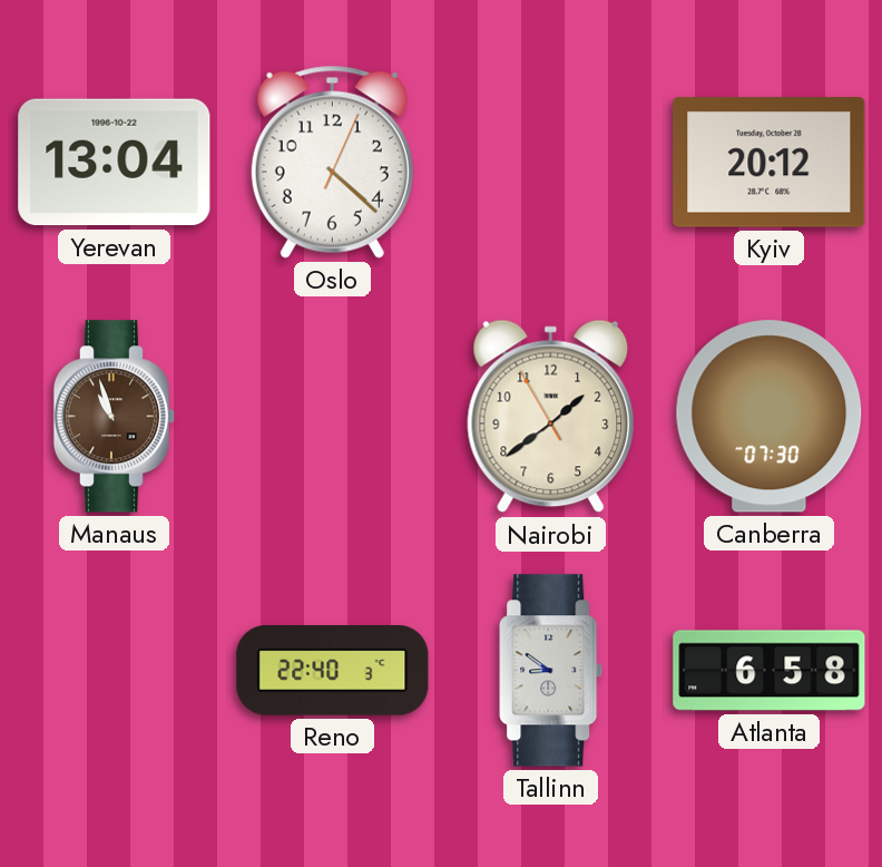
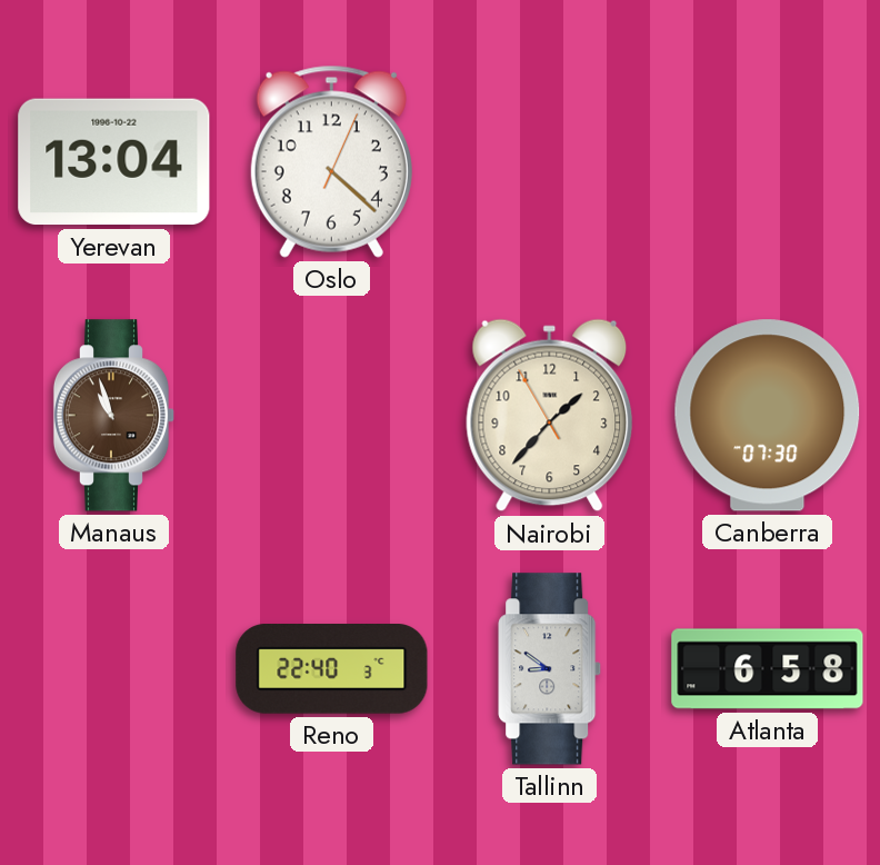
Kyiv: 20:12 -> none (770, 163)
Nairobi: 1:38 -> 1:36 (550, 416)
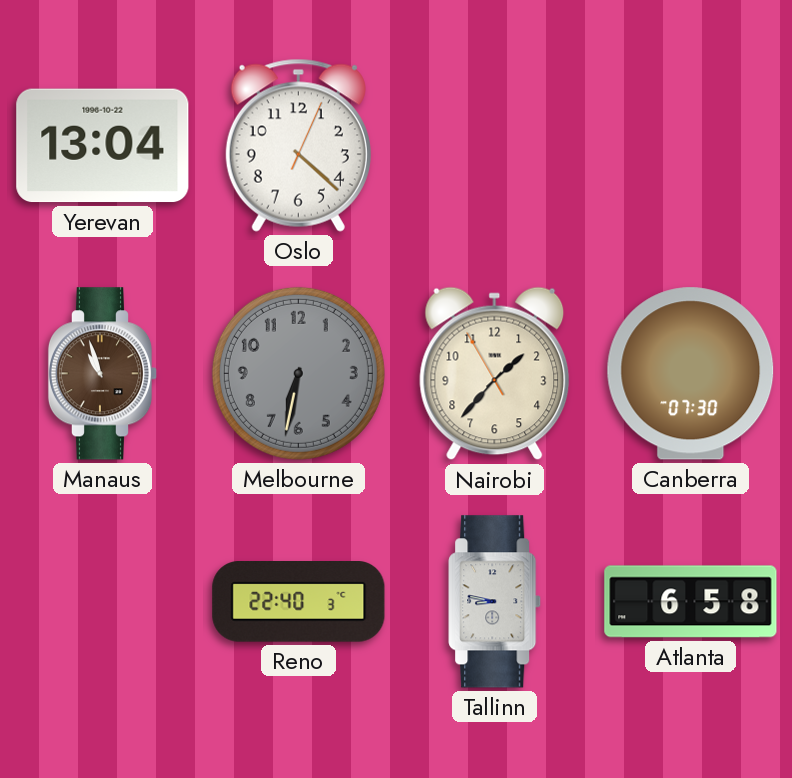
Melbourne: none -> 6:32 (298, 373)
Tallinn: 8:51 -> 8:47 (495, 602)
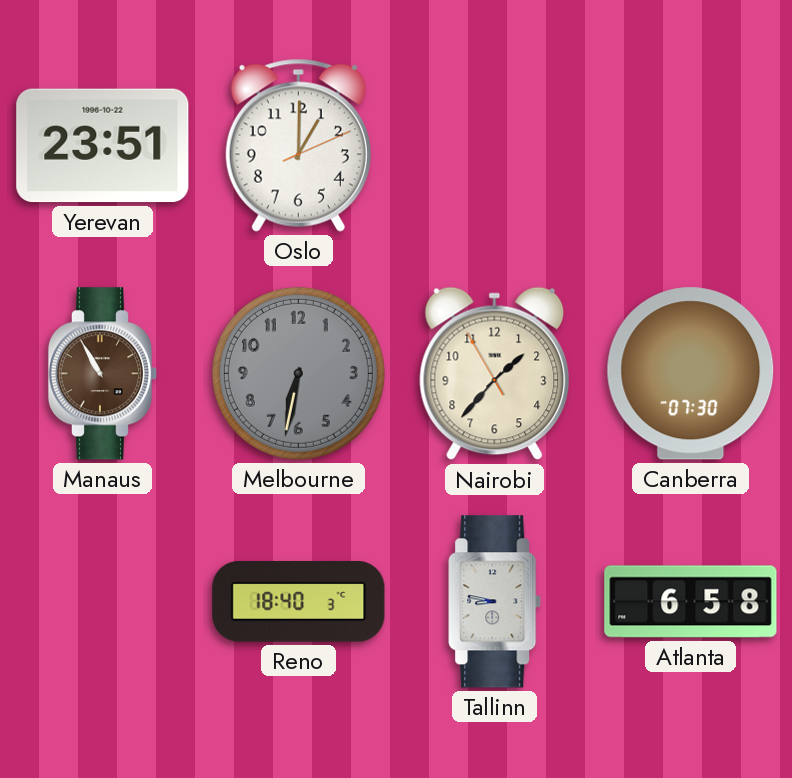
Yerevan: 13:04 -> 23:51 (103, 146)
Oslo: 4:22 -> 1:00 (298, 145)
Manaus: 10:57 -> 10:55 (103, 374)
Reno: 22:40 -> 18:40 (299, 602)
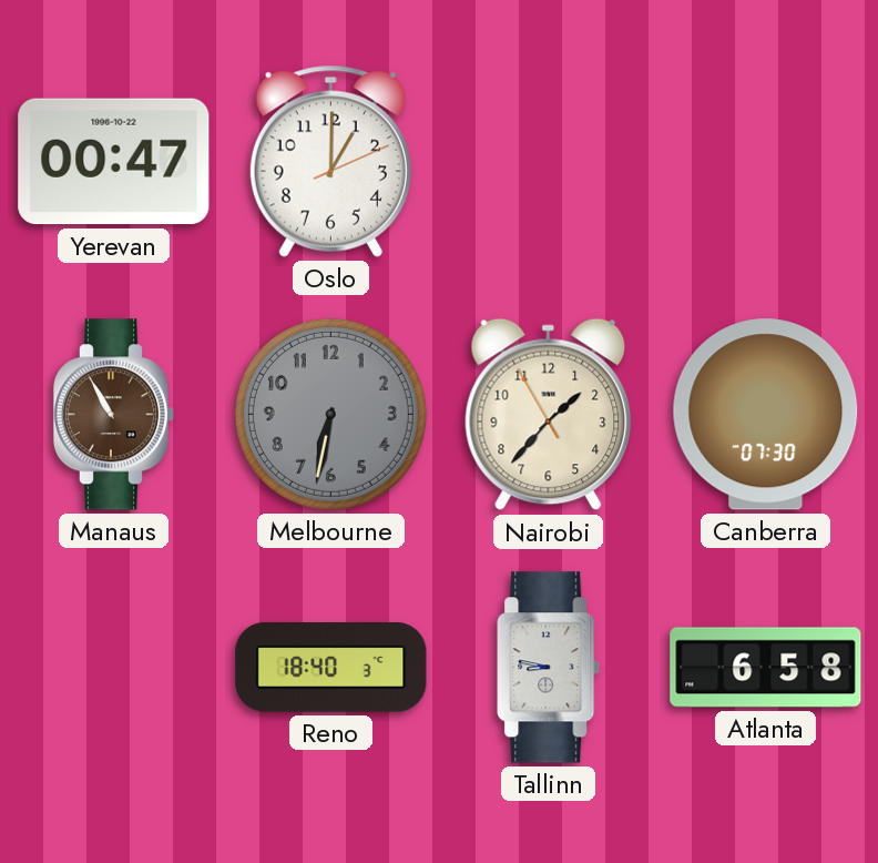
Yerevan: 23:51 -> 00:47 (114, 162)
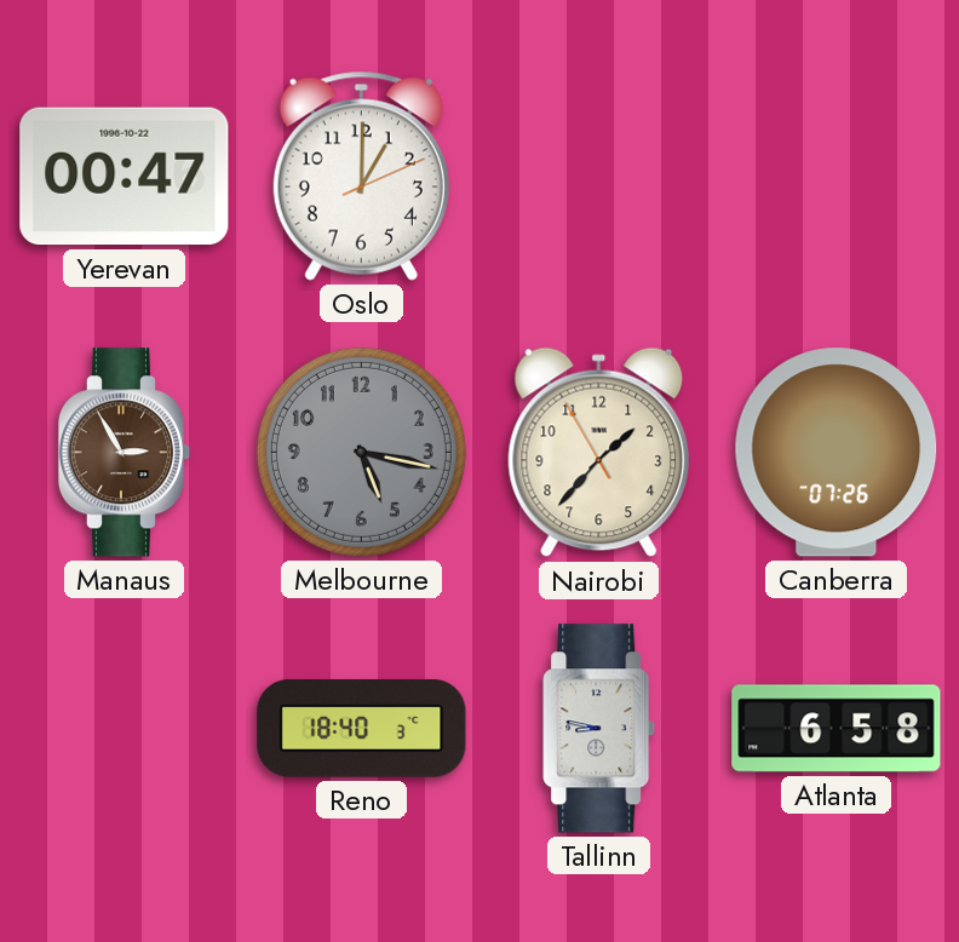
Manaus: 10:55 -> 2:55 (125, 453)
Melbourne: 6:32 -> 5:17 (361, 452)
Canberra: 07:30 -> 07:26 (837, 453)
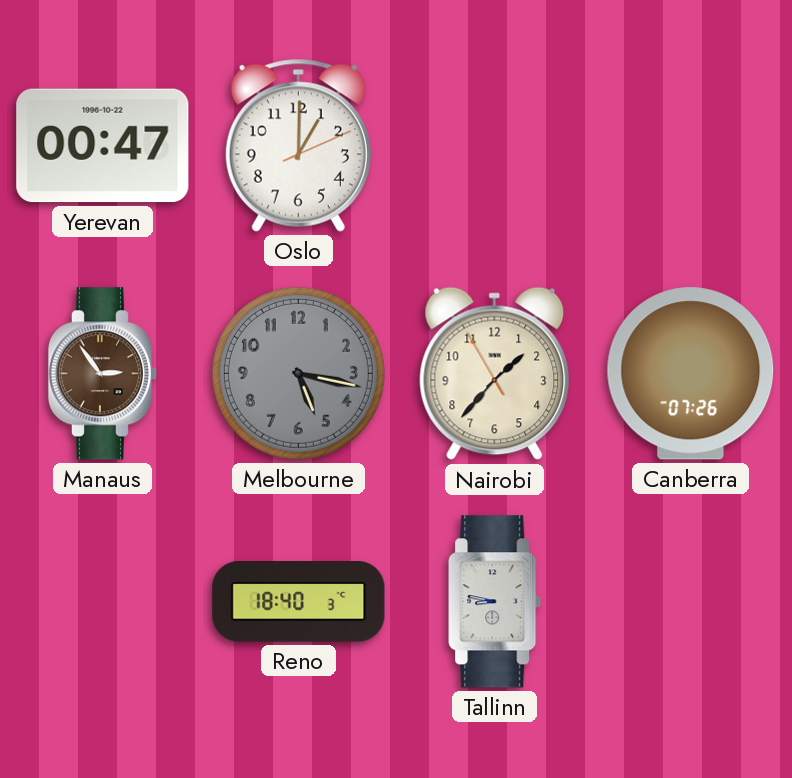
Manaus: 2:55 -> 2:54 (103, 374)
Atlanta: 6:58 -> none (837, 729)
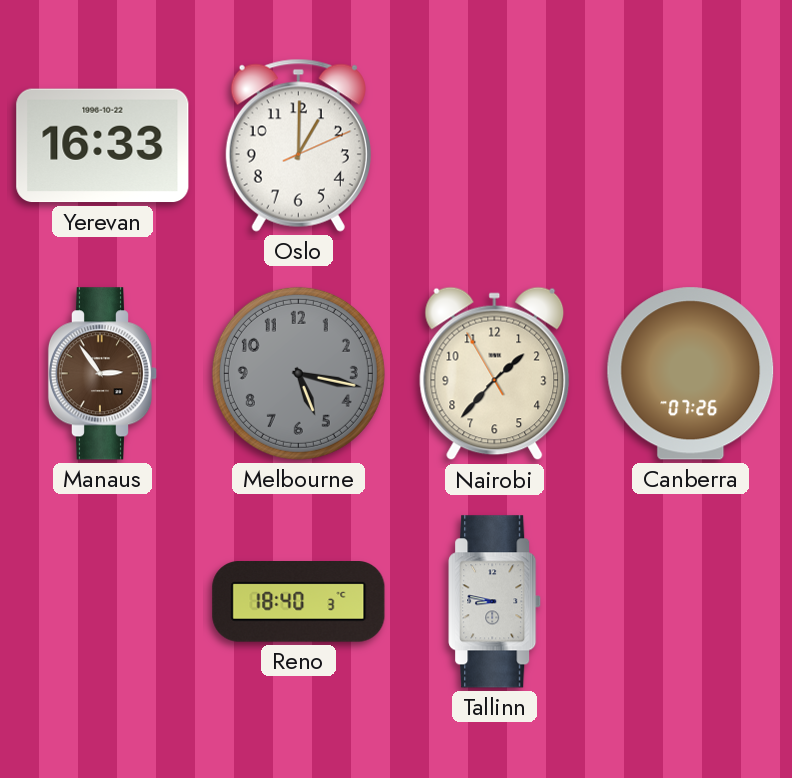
Yerevan: 00:47 -> 16:33 (103, 146)
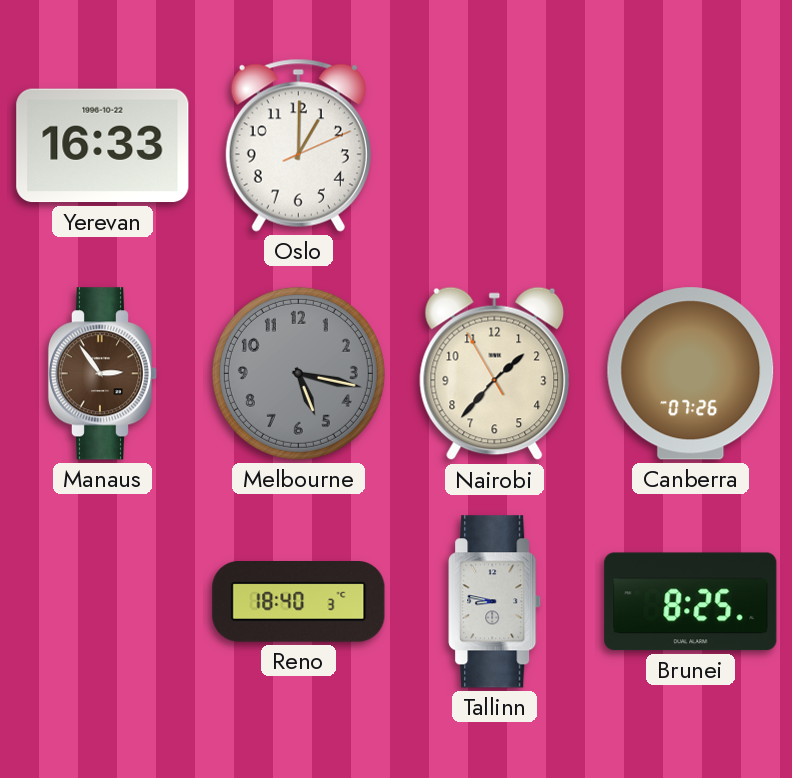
Brunei: none -> 8:25 (691, 602)
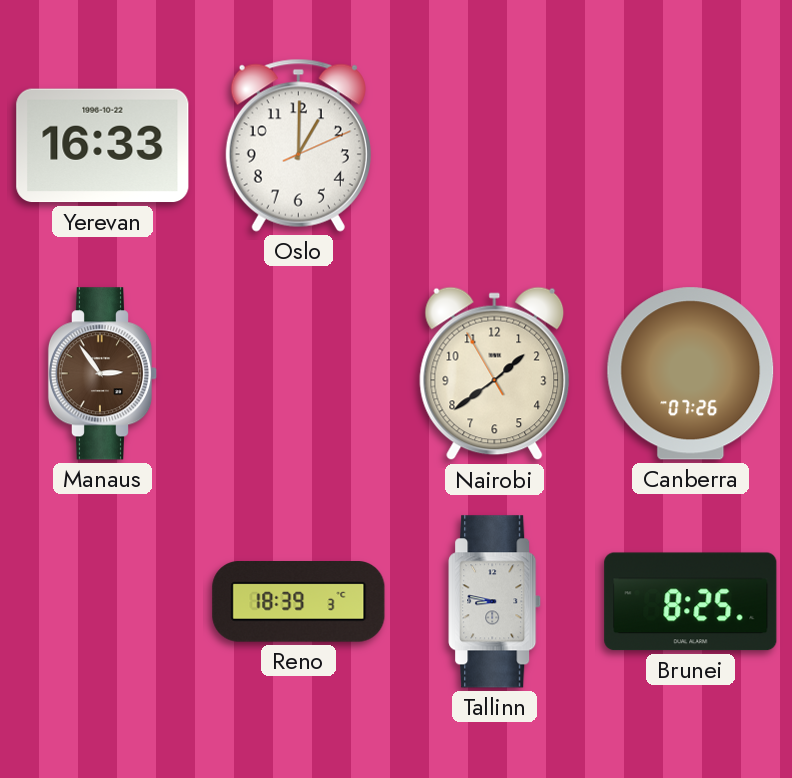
Melbourne: 5:17 -> none (298, 373)
Nairobi: 1:36 -> 1:38 (495, 374)
Reno: 18:40 -> 18:39 (299, 602)
